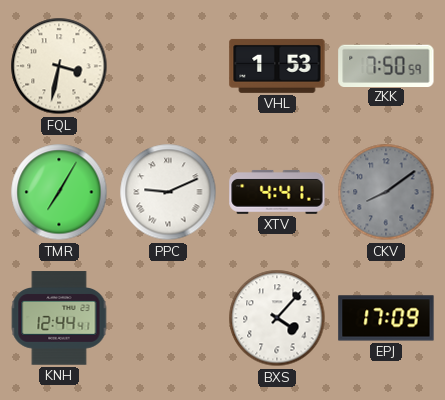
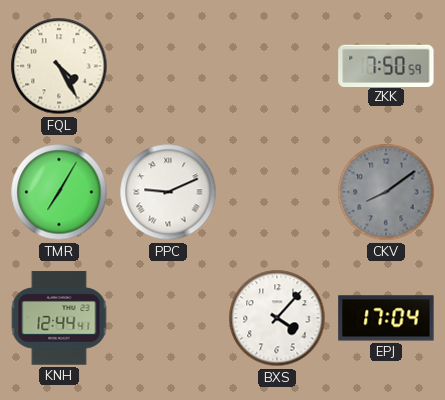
FQL: 3:32 -> 4:25 (59, 66)
VHL: 1:53 -> none (277, 66)
XTV: 4:41 -> none (277, 192)
EPJ: 17:09 -> 17:04 (386, 318)
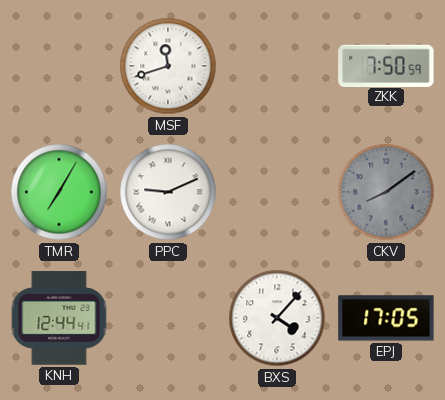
FQL: 4:25 -> none (59, 66)
MSF: none -> 11:42 (168, 66)
EPJ: 17:04 -> 17:05 (386, 318)
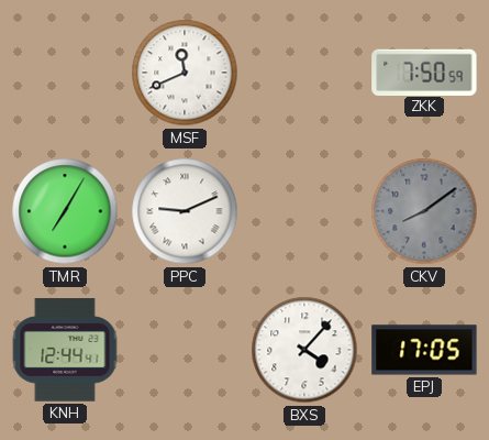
MSF: 11:42 -> 11:41 (185, 73)
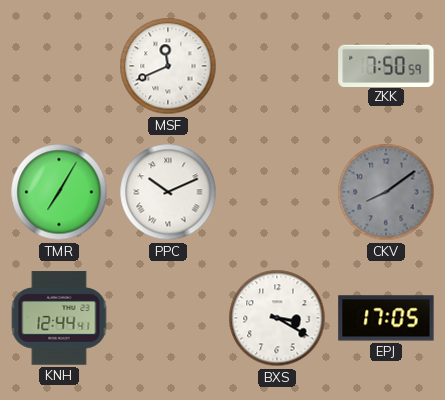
PPC: 9:11 -> 10:11 (168, 192)
BXS: 4:07 -> 3:20 (277, 318)
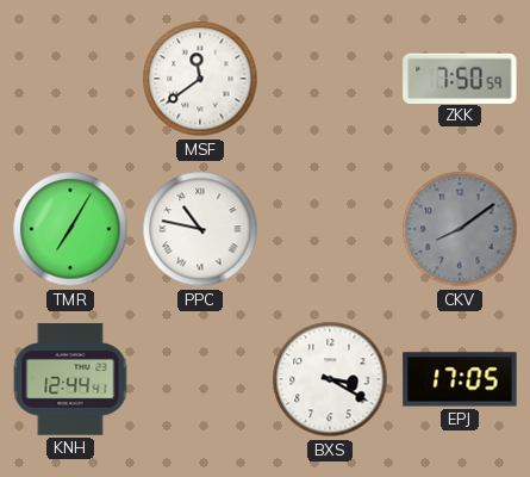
MSF: 11:41 -> 11:39 (200, 79)
PPC: 10:11 -> 10:47 (200, 229)
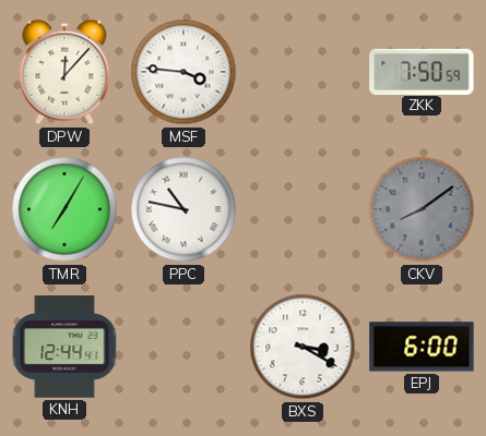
DPW: none -> 12:07 (64, 72)
MSF: 11:39 -> 3:46 (183, 72)
EPJ: 17:05 -> 6:00 (422, 347)
